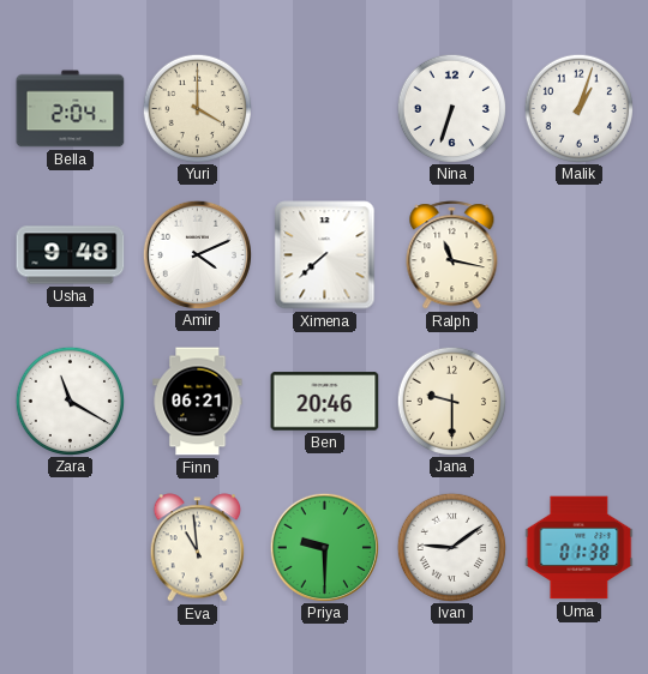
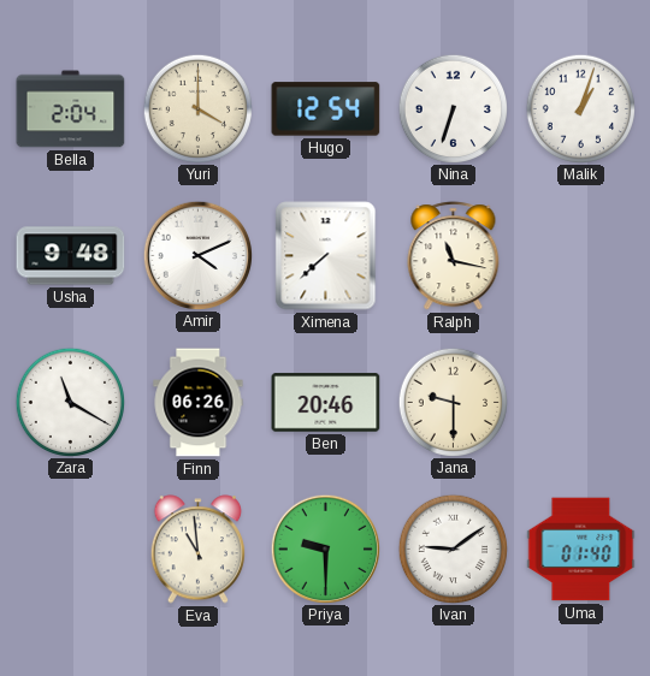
Hugo: none -> 12:54 (326, 109)
Finn: 06:21 -> 06:26 (199, 403)
Uma: 01:38 -> 01:40 (581, 550)
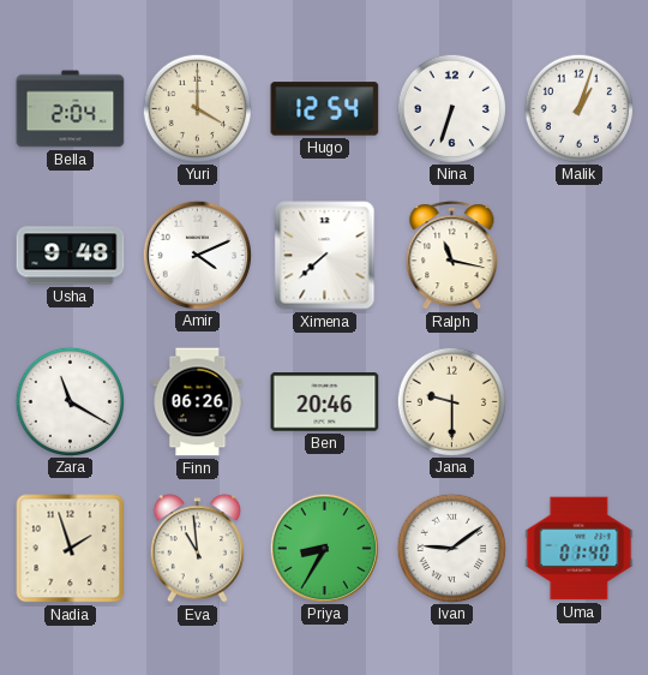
Nadia: none -> 1:57 (71, 549)
Priya: 9:30 -> 8:35 (324, 548)
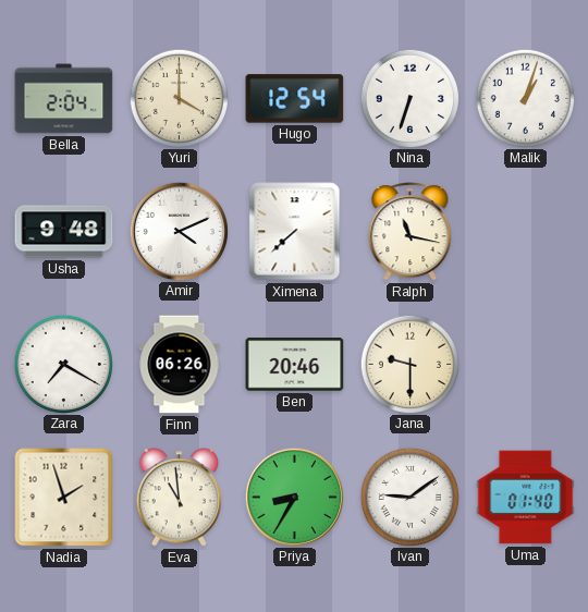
Zara: 11:20 -> 7:20 (63, 364)
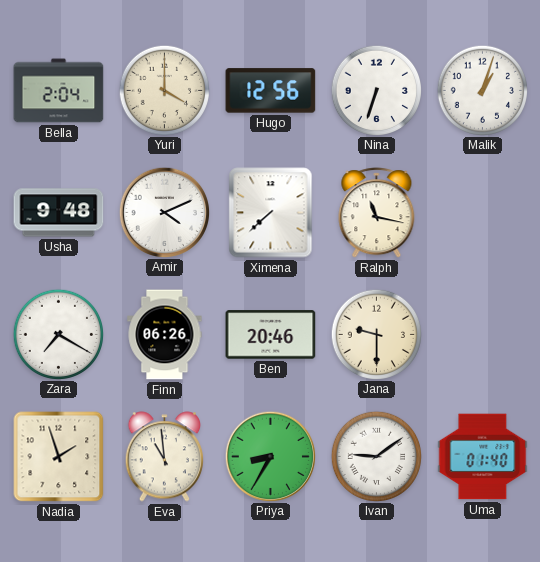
Hugo: 12:54 -> 12:56 (271, 91)
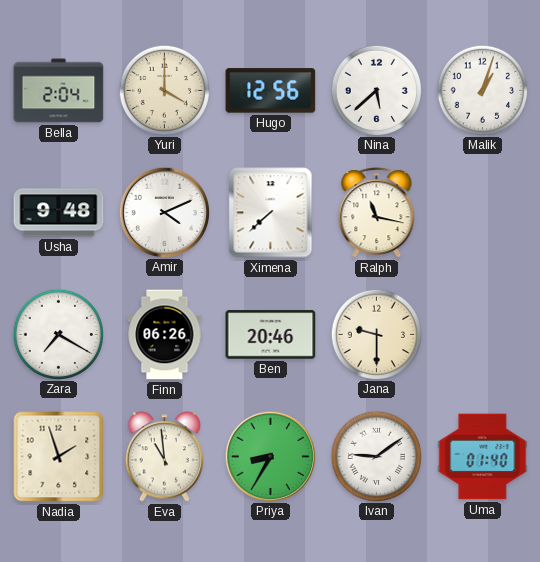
Nina: 6:33 -> 5:38 (376, 90)
